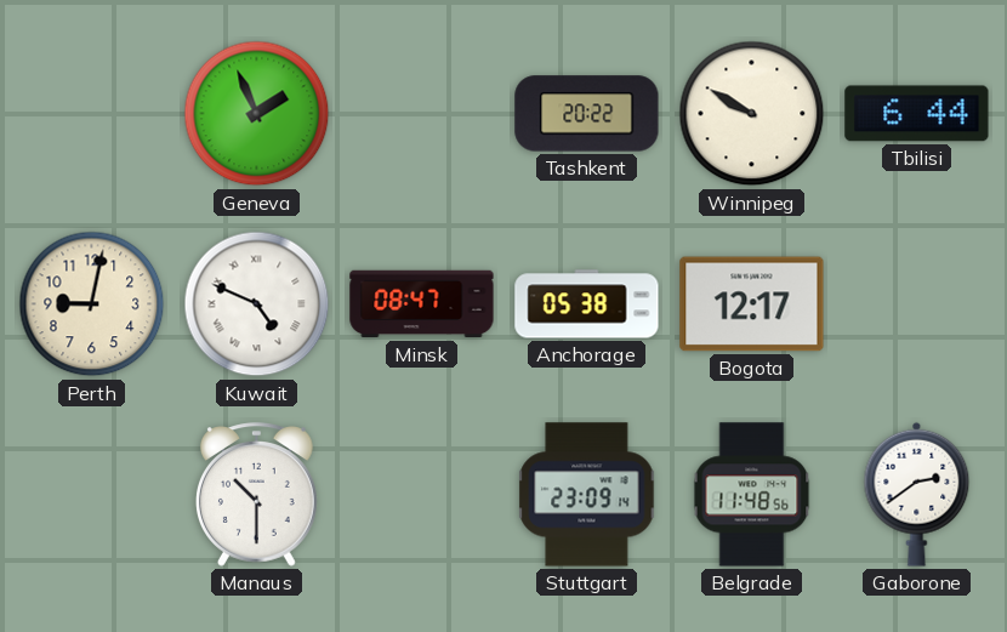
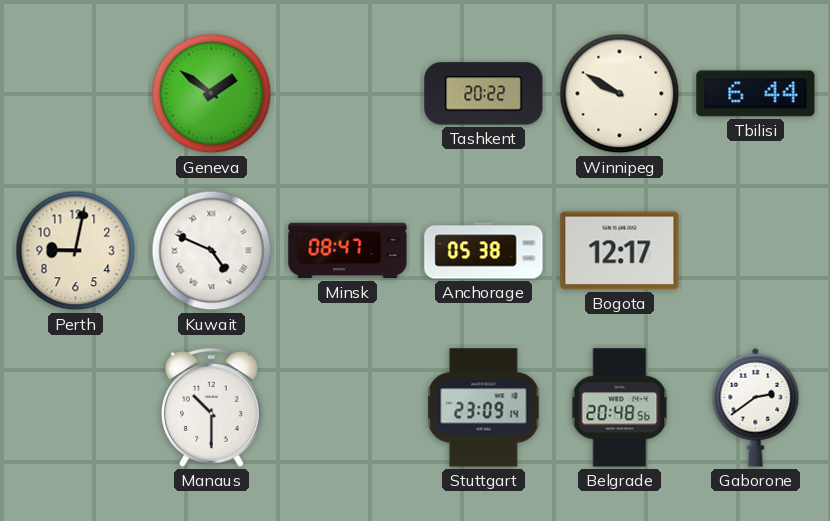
Geneva: 1:56 -> 1:51 (212, 94)
Belgrade: 11:48 -> 20:48 (620, 408)
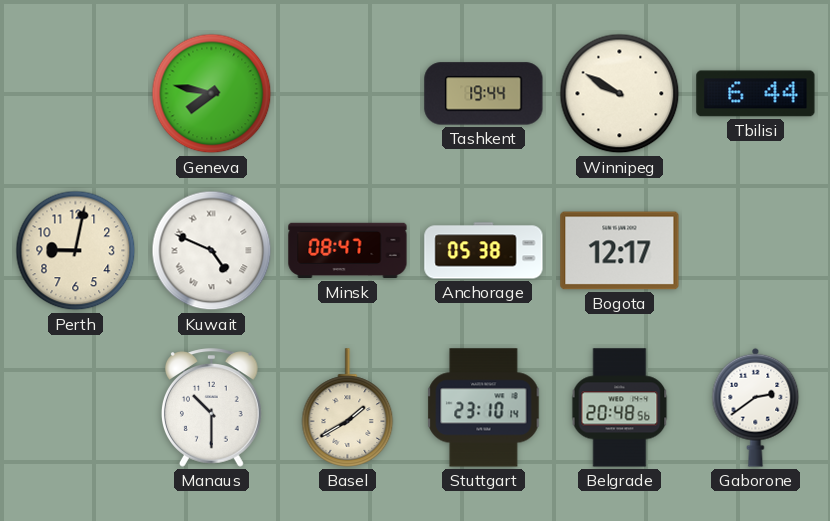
Geneva: 1:51 -> 7:47 (212, 94)
Tashkent: 20:22 -> 19:44 (484, 94)
Basel: none -> 1:40 (348, 408)
Stuttgart: 23:09 -> 23:10 (484, 408)
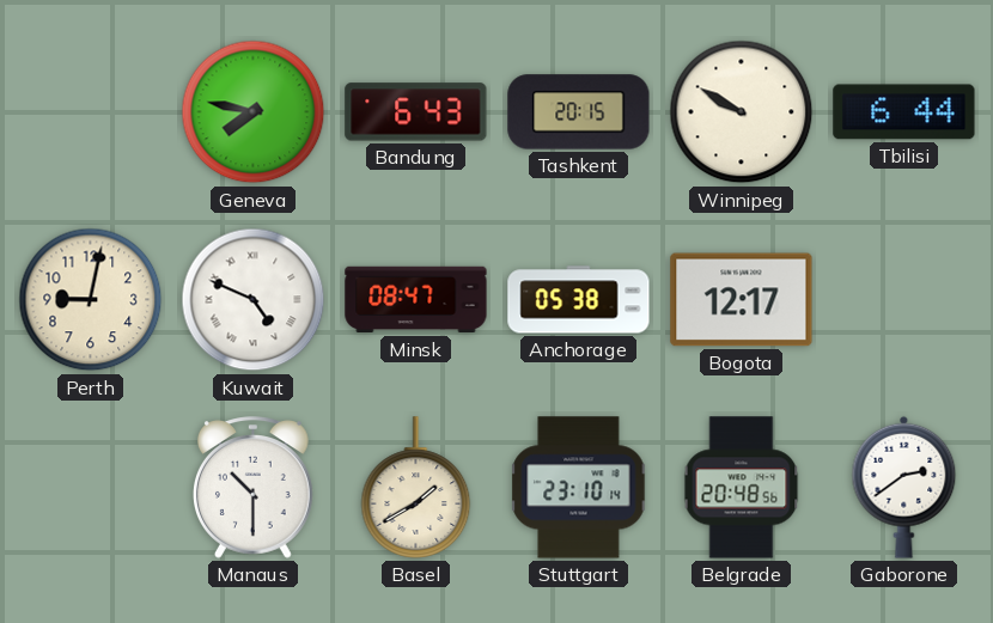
Bandung: none -> 6:43 (416, 112)
Tashkent: 19:44 -> 20:15 (579, 112)
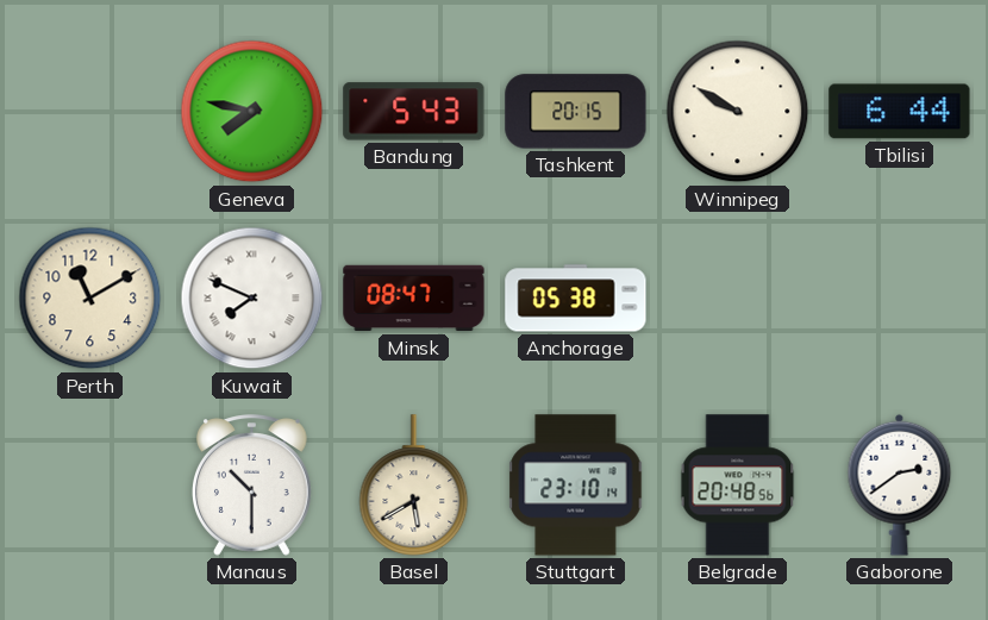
Bandung: 6:43 -> 5:43 (414, 112)
Perth: 9:02 -> 11:10 (90, 299)
Kuwait: 4:49 -> 7:49 (252, 299)
Bogota: 12:17 -> none (742, 300)
Basel: 1:40 -> 5:40 (414, 486)
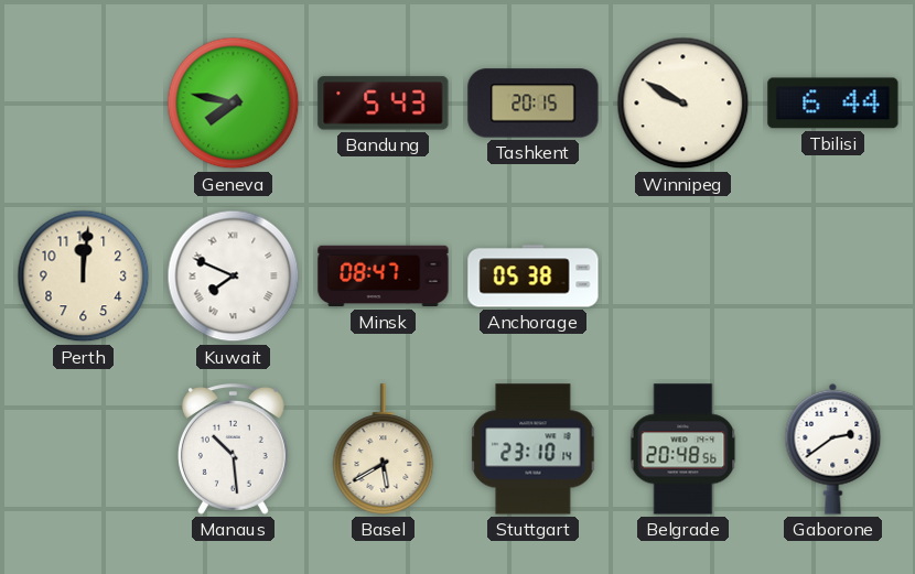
Perth: 11:10 -> 12:01 (84, 277)
Manaus: 10:30 -> 10:29 (233, 450)
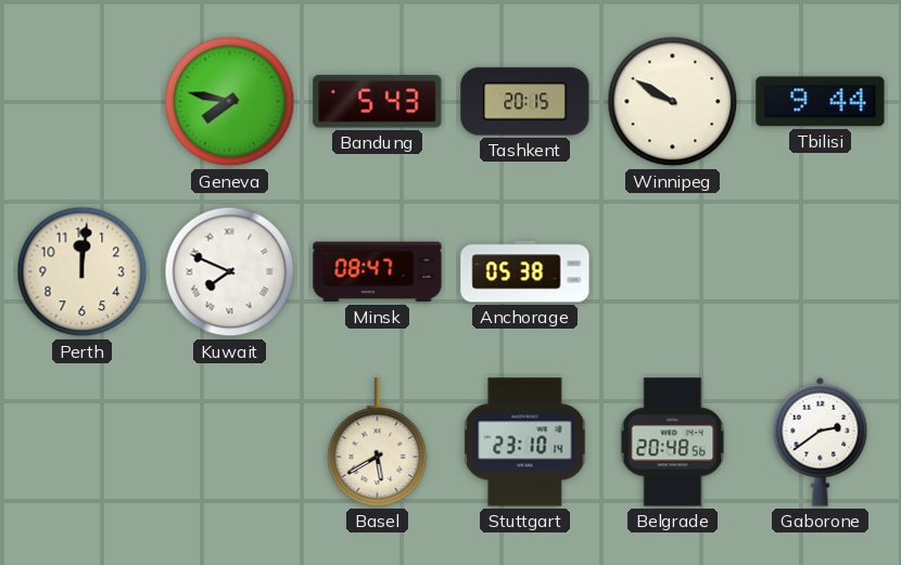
Tbilisi: 6:44 -> 9:44 (821, 102)
Manaus: 10:29 -> none (233, 450)
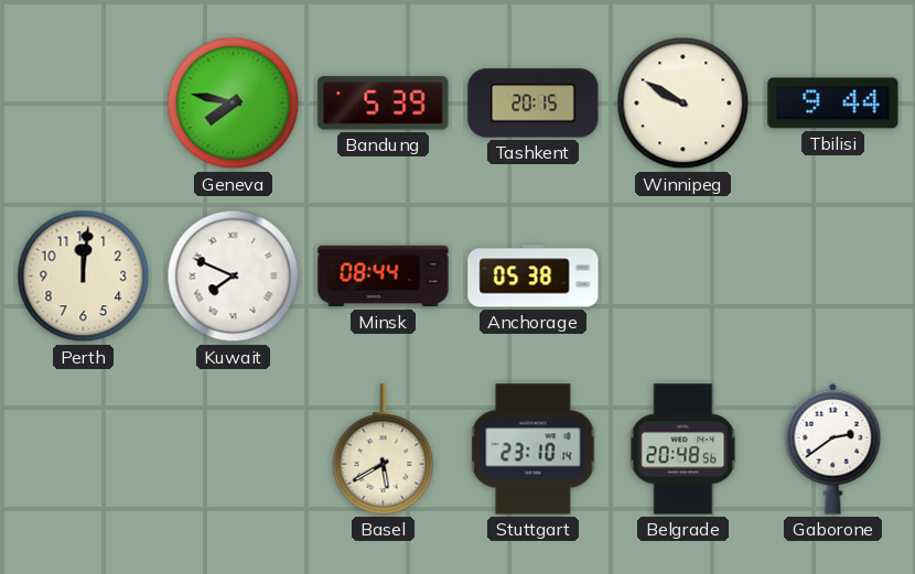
Bandung: 5:43 -> 5:39 (384, 104)
Minsk: 08:47 -> 08:44 (384, 277)
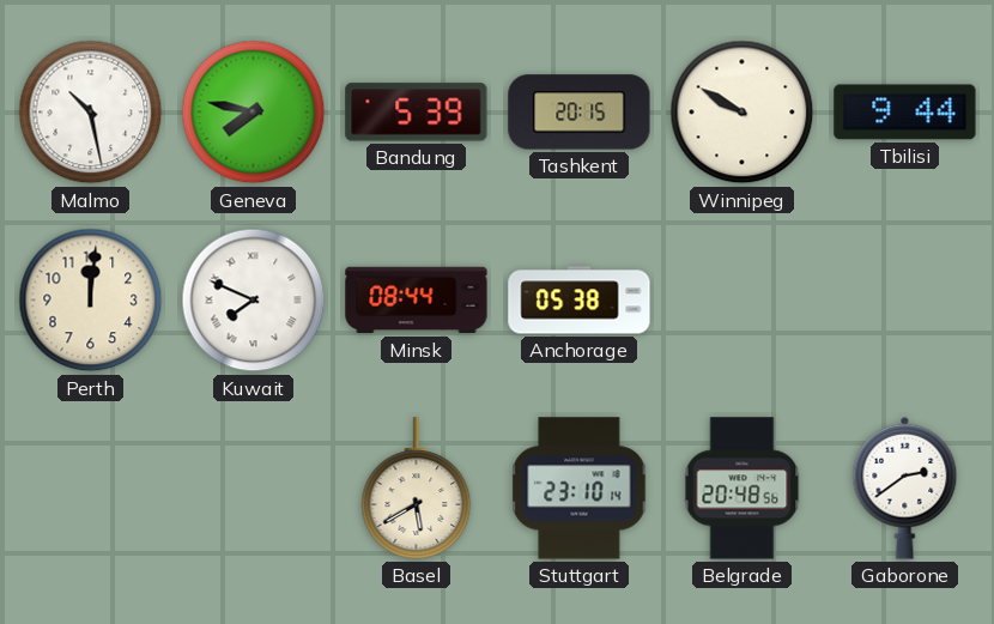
Malmo: none -> 10:28 (91, 113)
